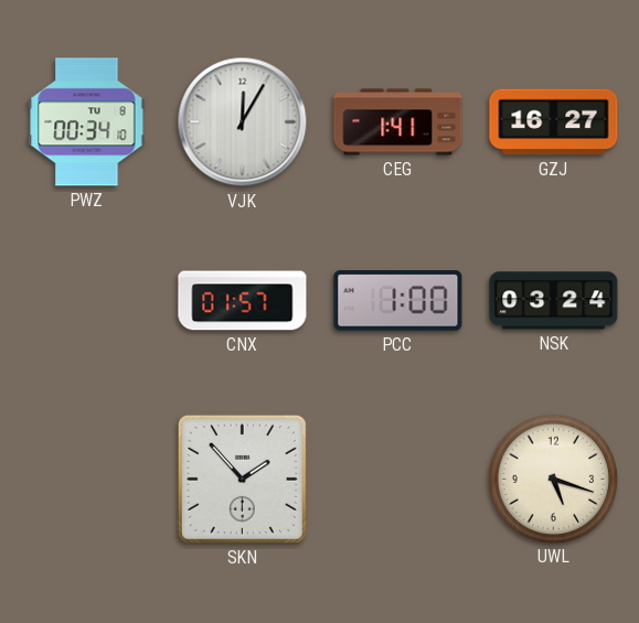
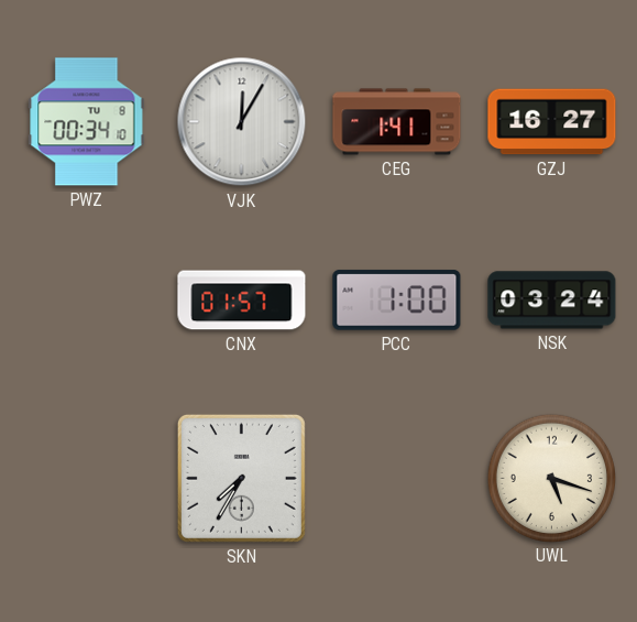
SKN: 1:53 -> 7:35 (241, 478)
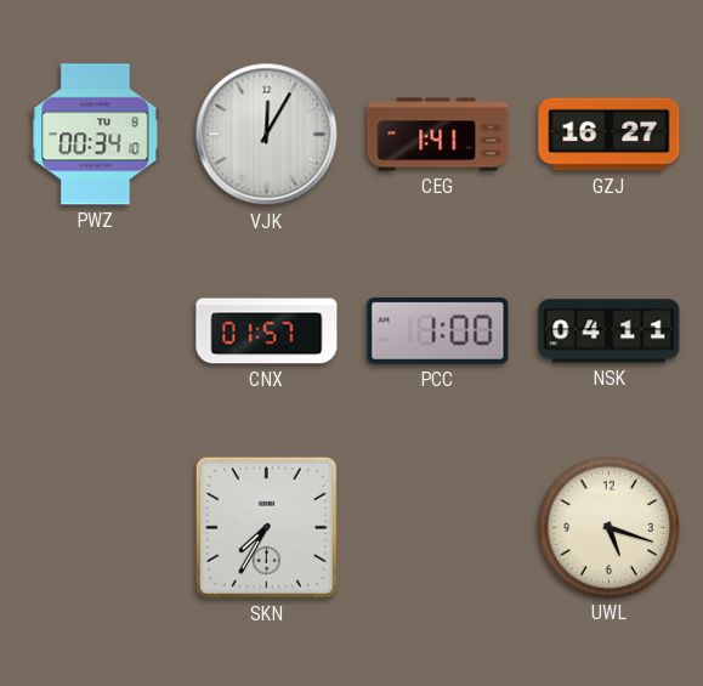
NSK: 03:24 -> 04:11 (610, 331)
